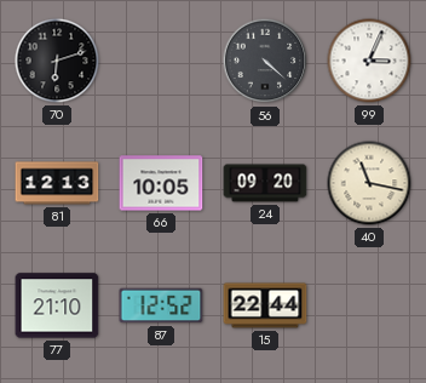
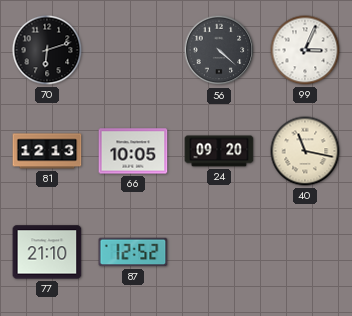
15: 22:44 -> none (265, 305)
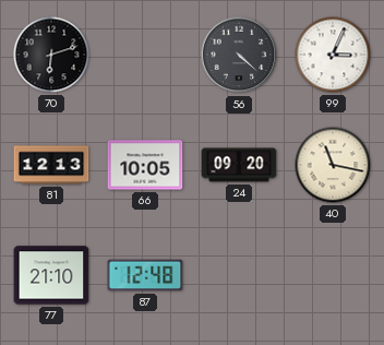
87: 12:52 -> 12:48 (145, 275)
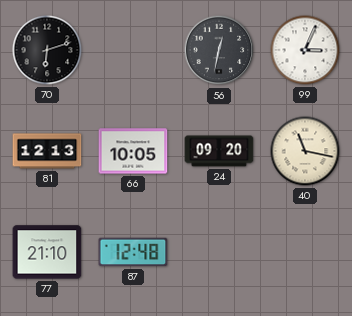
56: 4:22 -> 12:32 (219, 50)
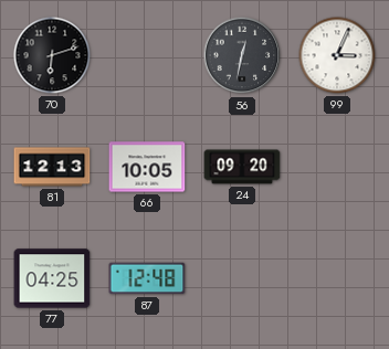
40: 11:17 -> none (305, 151)
77: 21:10 -> 04:25 (52, 278)
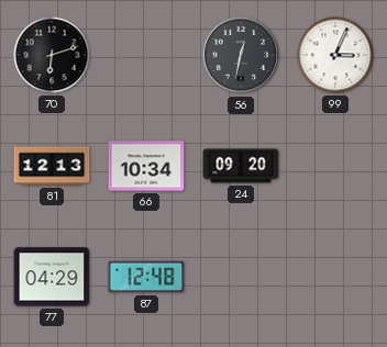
66: 10:05 -> 10:34 (146, 166)
77: 04:25 -> 04:29 (52, 277)
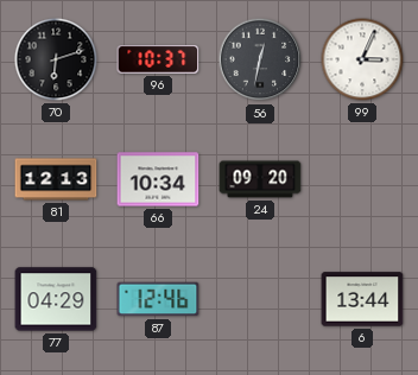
96: none -> 10:37 (158, 61)
87: 12:48 -> 12:46 (158, 299)
6: none -> 13:44 (362, 299)
